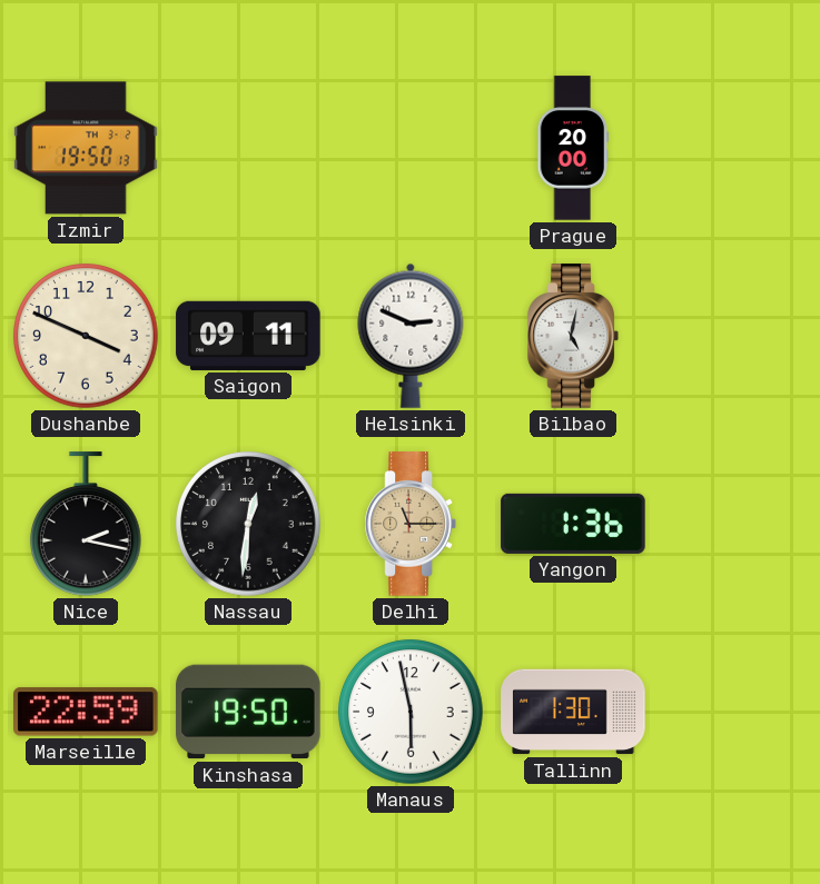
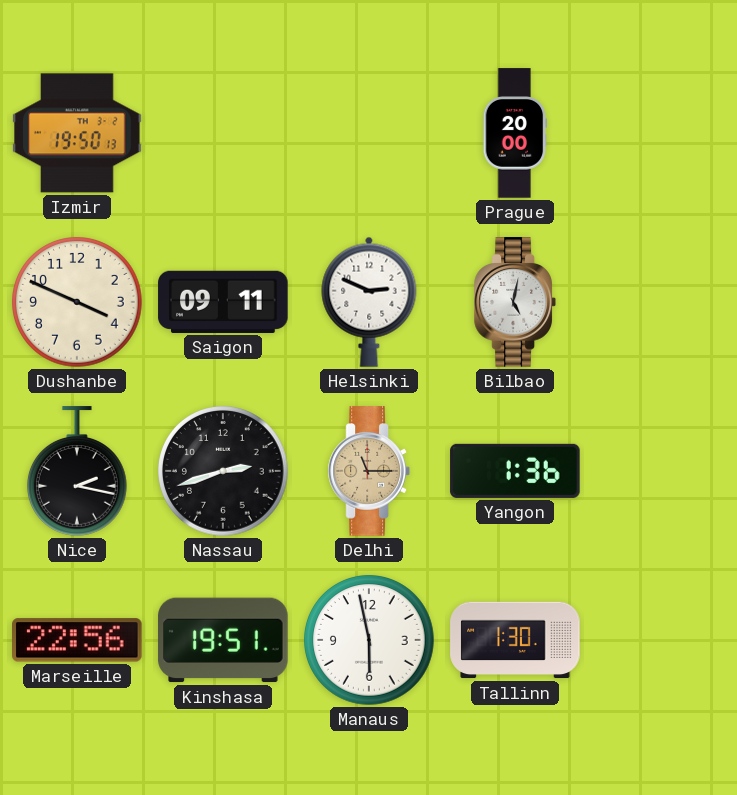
Nassau: 12:31 -> 2:42 (223, 471)
Marseille: 22:59 -> 22:56 (78, 640)
Kinshasa: 19:50 -> 19:51 (223, 640)
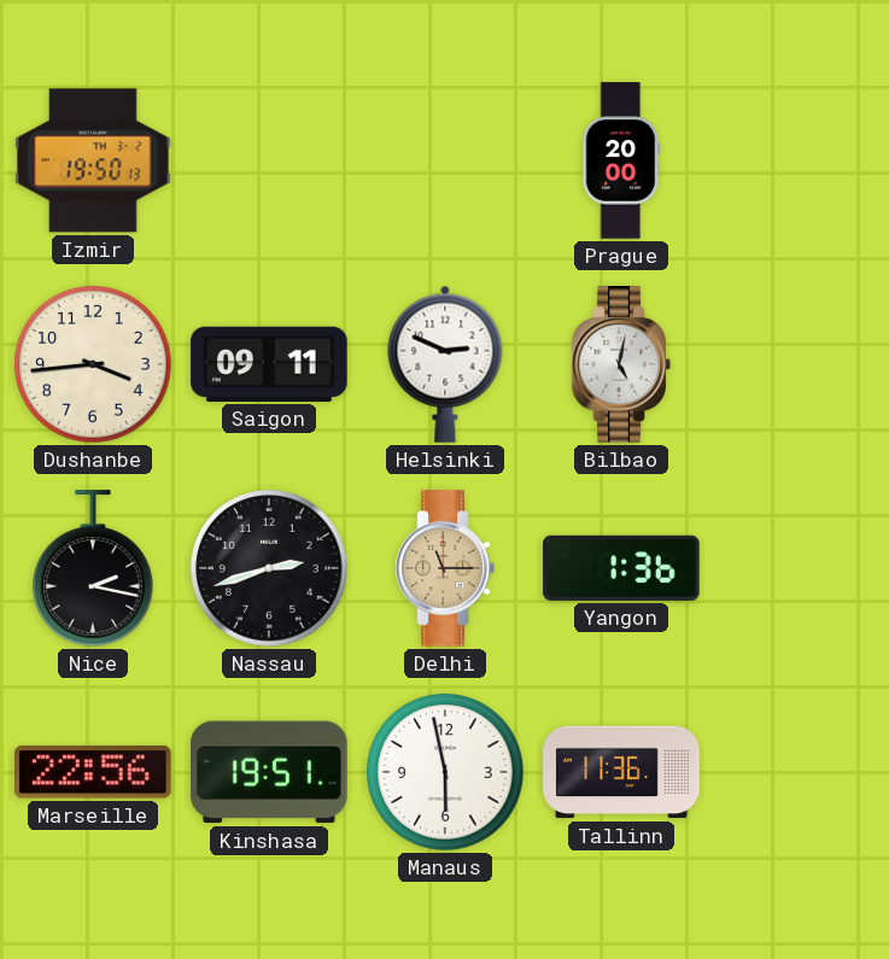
Dushanbe: 3:49 -> 3:44 (93, 364)
Tallinn: 1:30 -> 11:36 (621, 772)
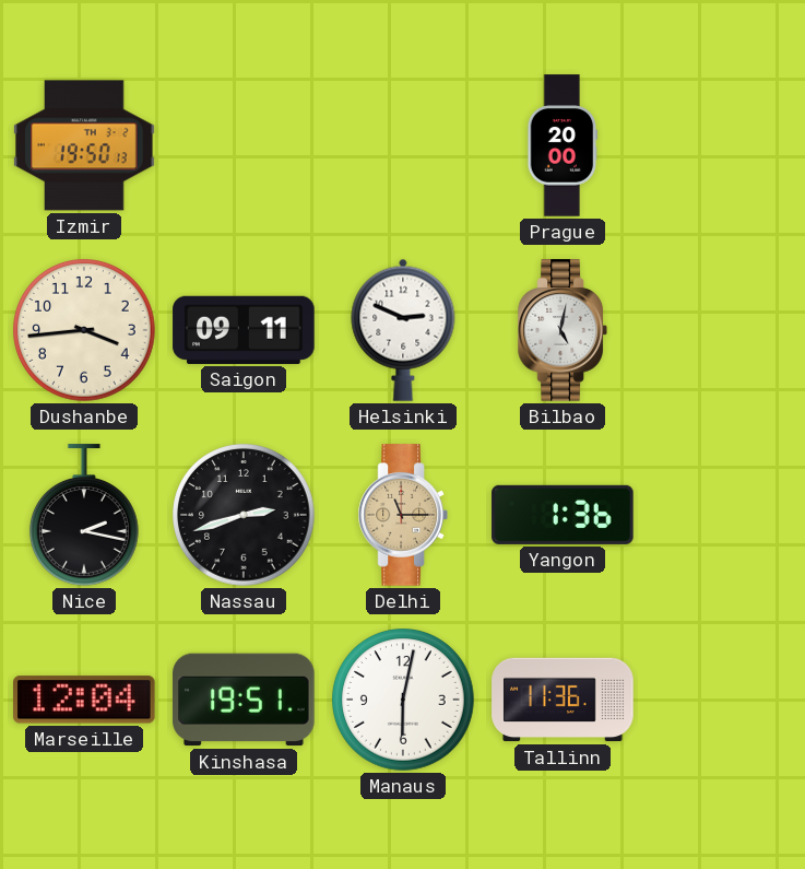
Marseille: 22:56 -> 12:04 (85, 700)
Manaus: 5:58 -> 6:02 (403, 700)
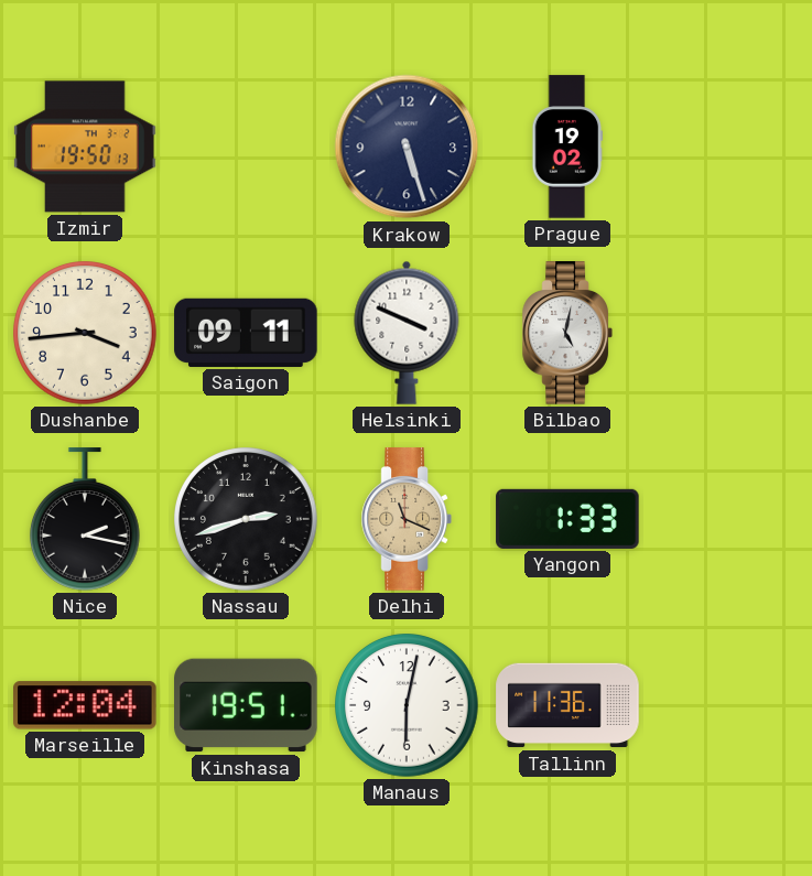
Krakow: none -> 5:27 (407, 147)
Prague: 20:00 -> 19:02 (567, 147)
Helsinki: 2:49 -> 3:49 (407, 333)
Delhi: 11:15 -> 11:19 (407, 519)
Yangon: 1:36 -> 1:33 (567, 519)
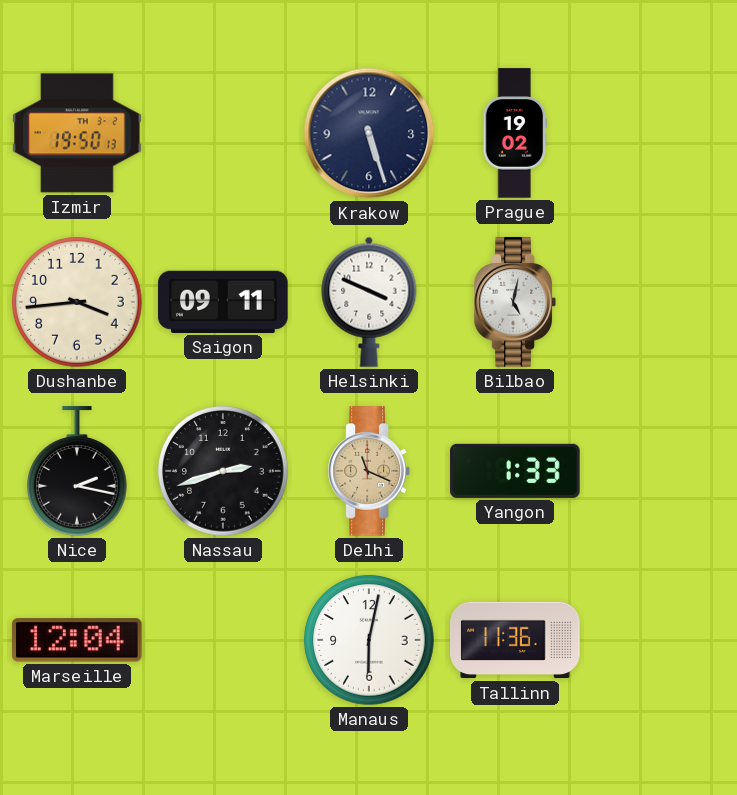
Kinshasa: 19:51 -> none (246, 705)
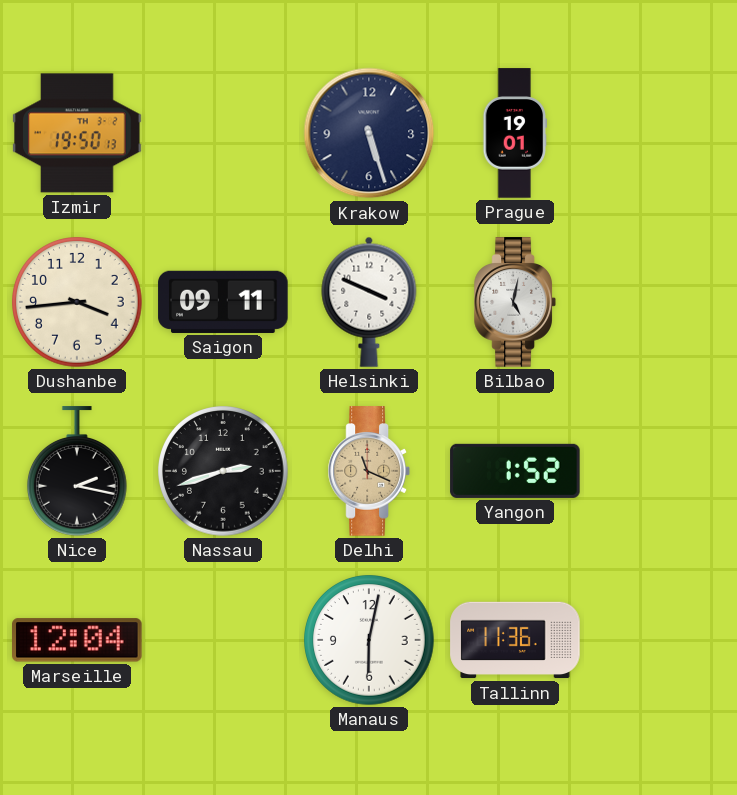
Prague: 19:02 -> 19:01 (515, 133)
Yangon: 1:33 -> 1:52 (515, 471)
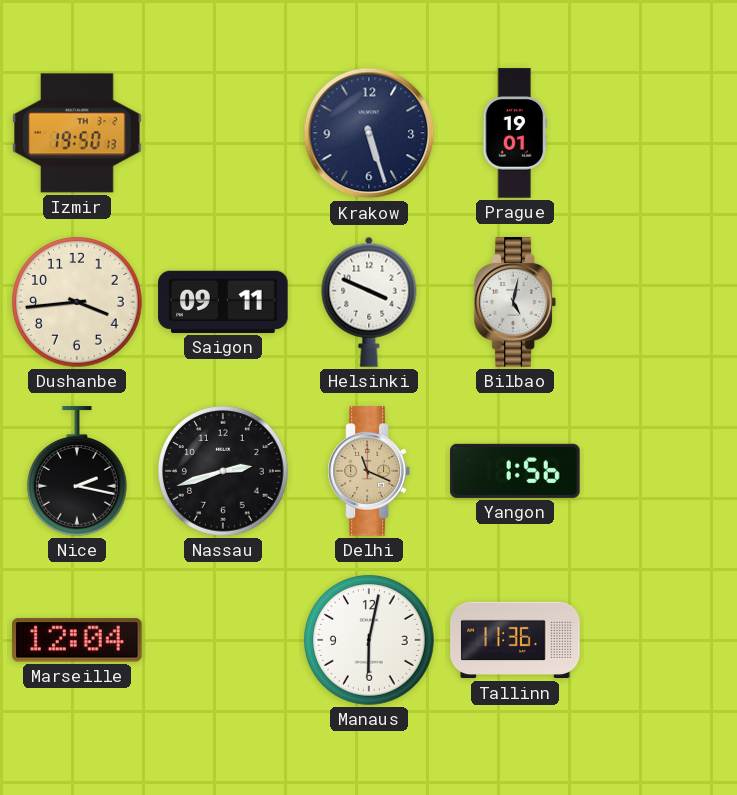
Yangon: 1:52 -> 1:56 (515, 471)
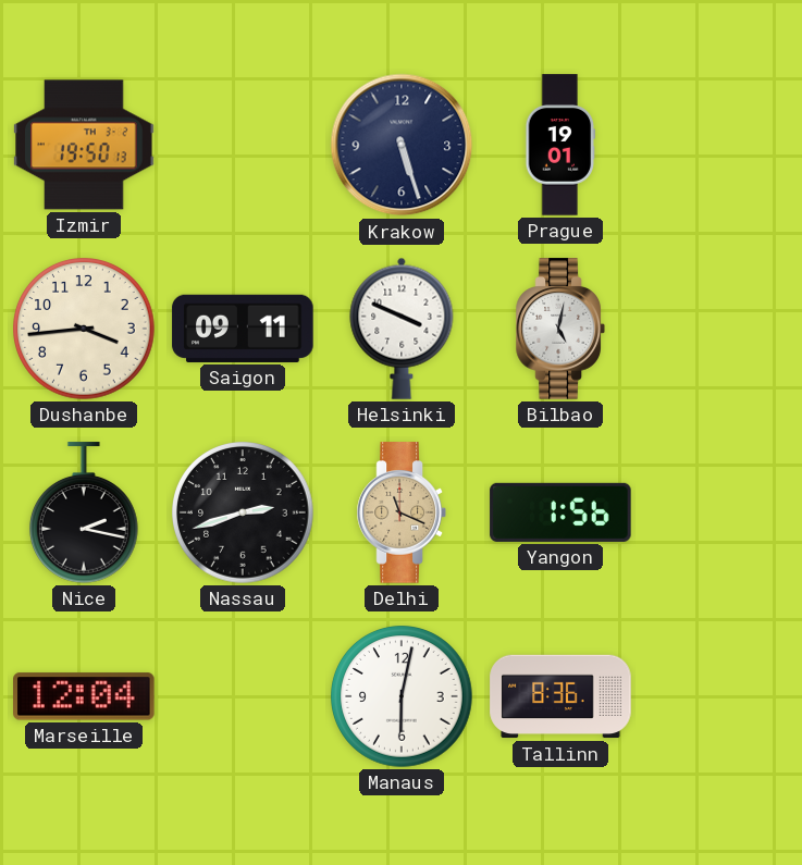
Tallinn: 11:36 -> 8:36 (560, 696)
